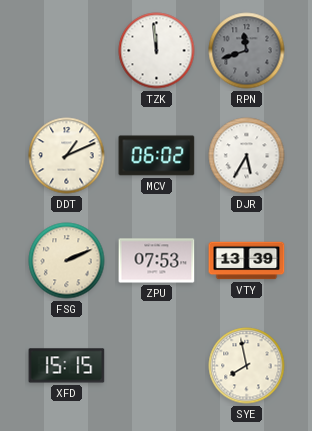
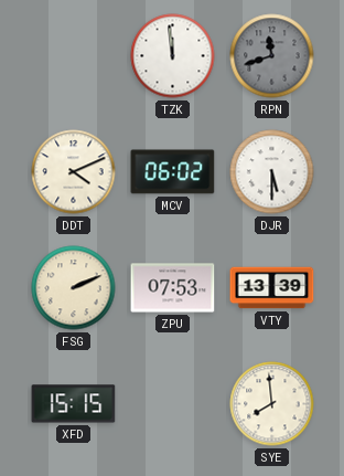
DDT: 1:11 -> 4:11 (74, 172)
DJR: 5:35 -> 5:30 (272, 172)
SYE: 7:58 -> 7:59 (272, 404)
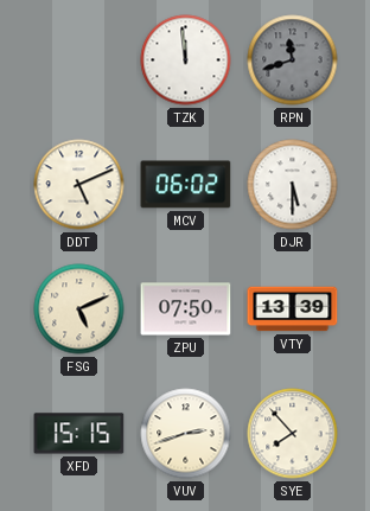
DDT: 4:11 -> 5:11 (79, 185)
FSG: 2:11 -> 5:11 (79, 309)
ZPU: 07:53 -> 07:50 (186, 309)
VUV: none -> 2:42 (186, 434)
SYE: 7:59 -> 7:53 (293, 434)
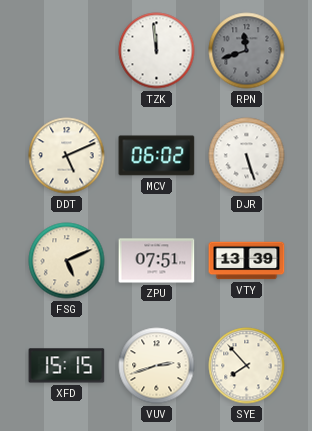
DJR: 5:30 -> 5:27 (247, 156)
ZPU: 07:50 -> 07:51 (157, 261)
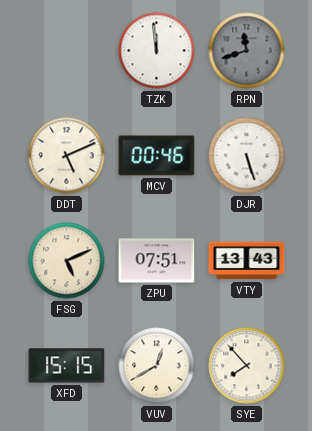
MCV: 06:02 -> 00:46 (157, 156)
VTY: 13:39 -> 13:43 (247, 261)
VUV: 2:42 -> 12:40 (157, 366)
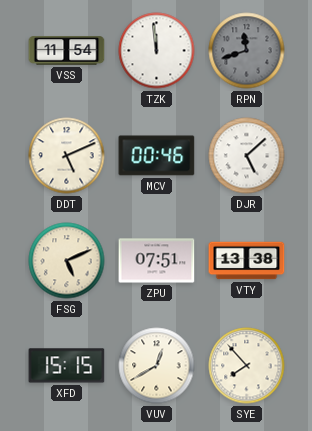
VSS: none -> 11:54 (67, 51)
DJR: 5:27 -> 5:08 (247, 156)
VTY: 13:43 -> 13:38 (247, 261)
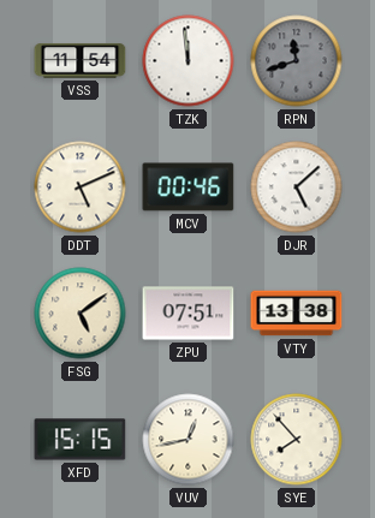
FSG: 5:11 -> 5:09 (81, 314)
VUV: 12:40 -> 12:43 (189, 440)
